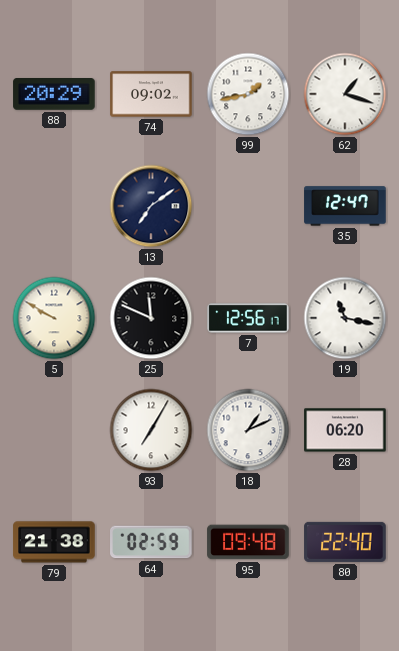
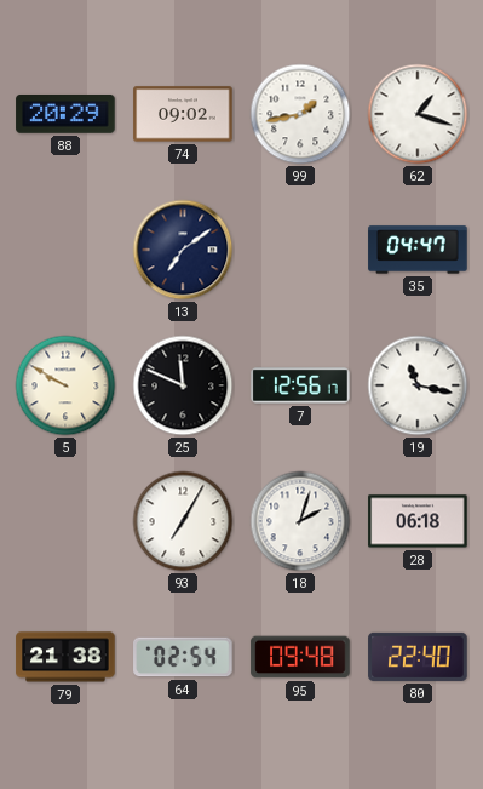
35: 12:47 -> 04:47 (418, 250)
18: 1:11 -> 2:03 (300, 521)
28: 06:20 -> 06:18 (418, 521)
64: 02:59 -> 02:54 (183, 657)
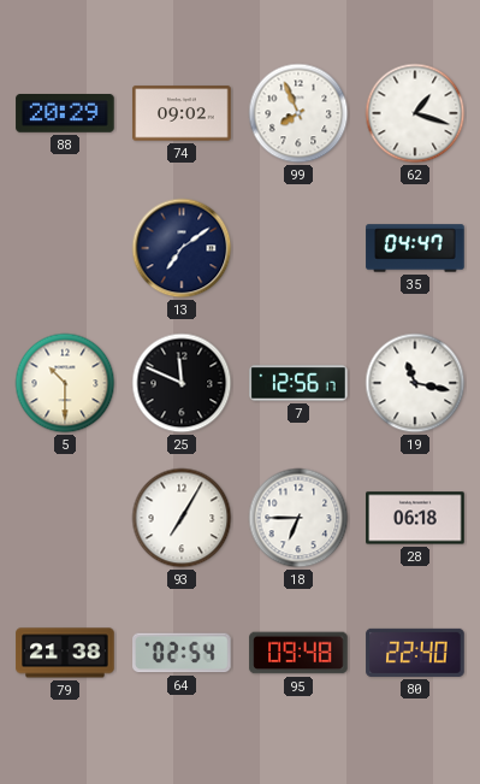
99: 1:43 -> 7:56 (298, 113)
5: 9:50 -> 10:30 (65, 383)
18: 2:03 -> 6:45 (298, 518)
